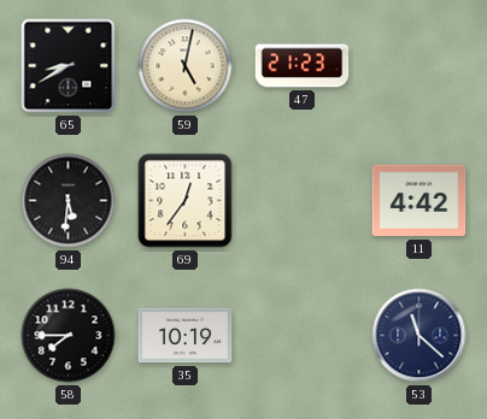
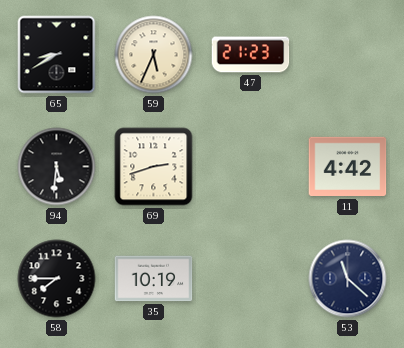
59: 5:02 -> 5:34 (154, 55)
69: 12:36 -> 2:42 (154, 167)
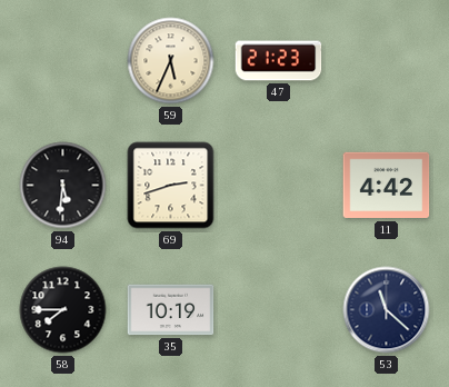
65: 8:40 -> none (57, 55)
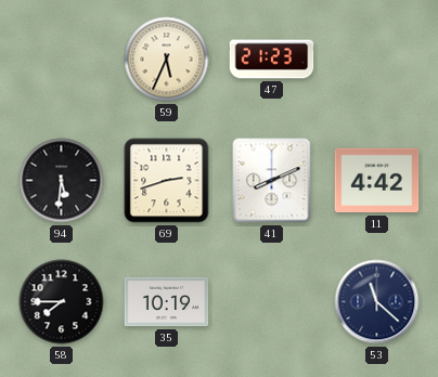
41: none -> 8:11 (272, 181)
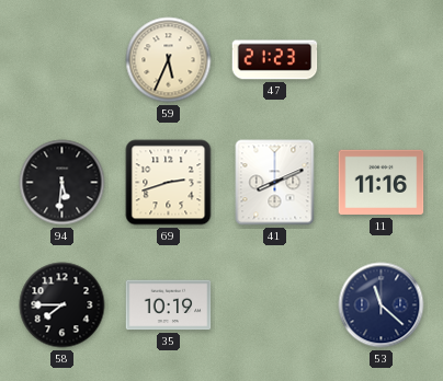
11: 4:42 -> 11:16 (382, 183)
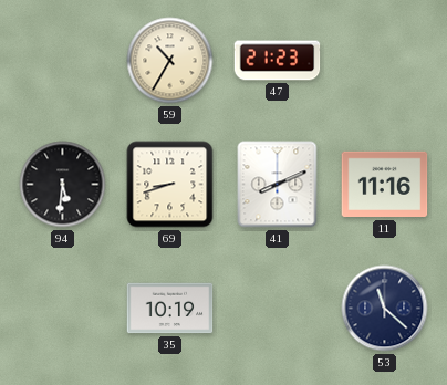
59: 5:34 -> 10:35 (170, 61)
69: 2:42 -> 8:42 (170, 185)
58: 7:45 -> none (63, 305)
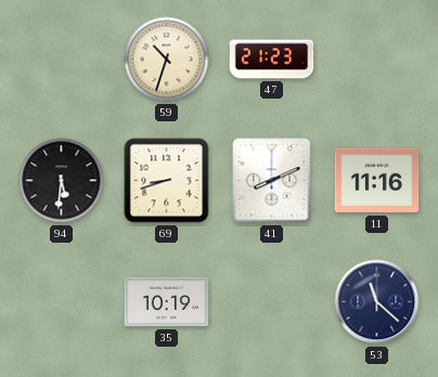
59: 10:35 -> 10:33 (167, 60)
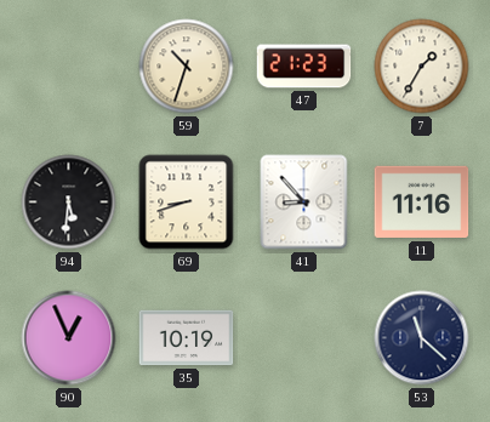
7: none -> 1:35 (422, 67)
41: 8:11 -> 8:53 (304, 203)
90: none -> 12:56 (69, 338)
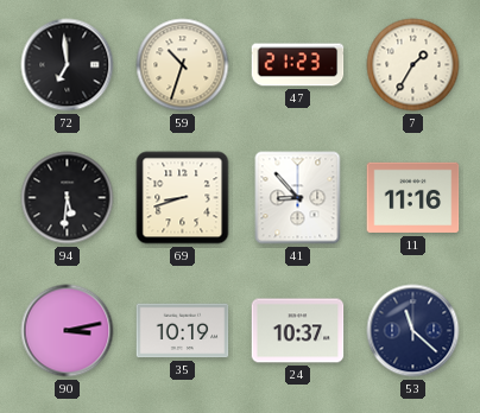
72: none -> 6:59 (68, 65)
90: 12:56 -> 3:13 (68, 331)
24: none -> 10:37 (298, 331)
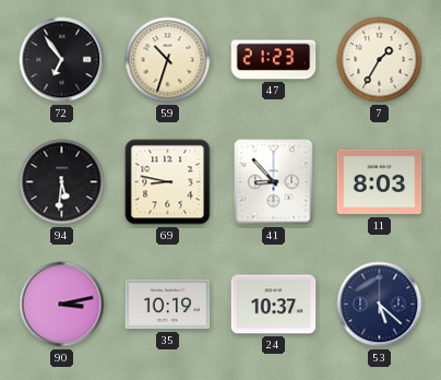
72: 6:59 -> 6:54 (62, 60)
69: 8:42 -> 8:47 (168, 182)
11: 11:16 -> 8:03 (380, 182)
53: 11:22 -> 5:22 (380, 305)
